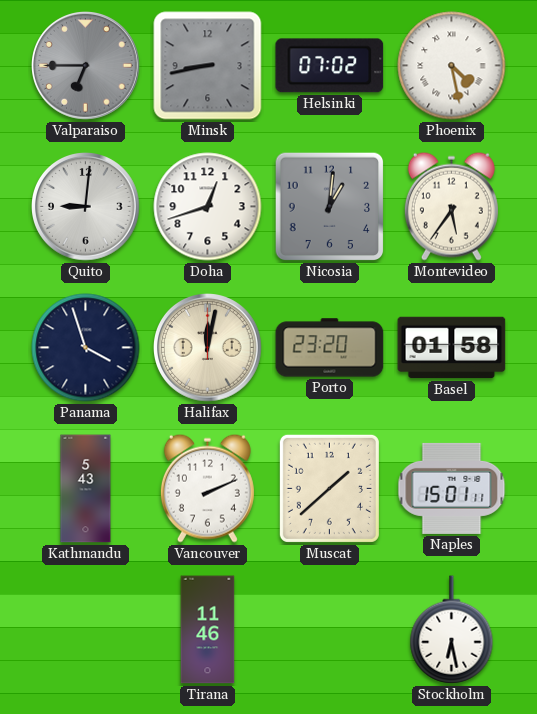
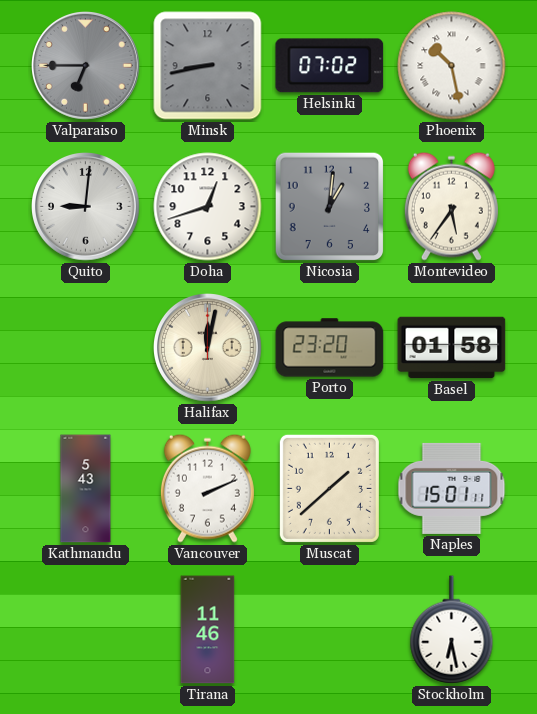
Phoenix: 4:28 -> 10:28 (452, 66)
Panama: 3:57 -> none (86, 348)
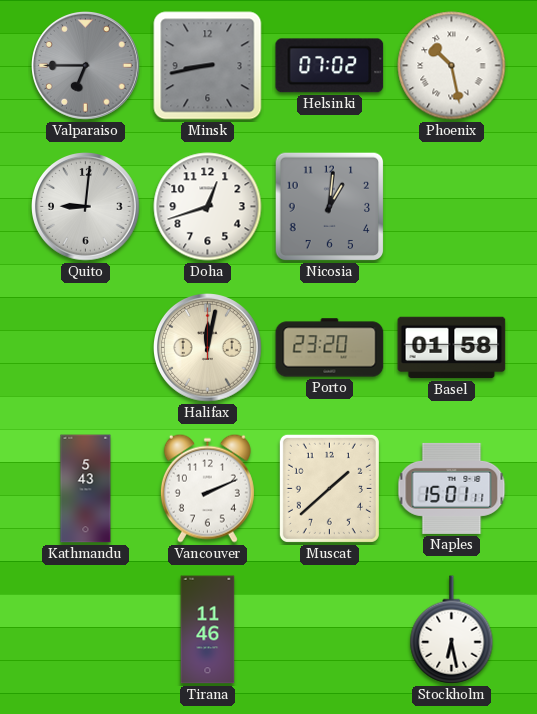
Montevideo: 5:36 -> none (451, 206)
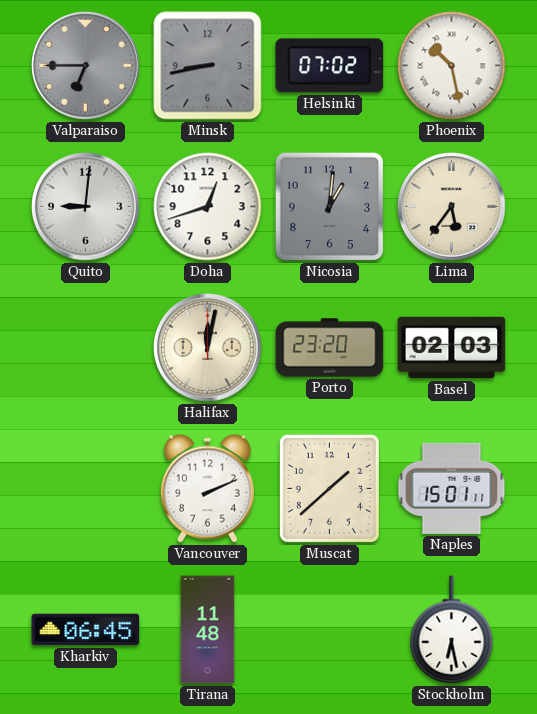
Lima: none -> 5:36 (452, 207)
Basel: 01:58 -> 02:03 (452, 348)
Kathmandu: 5:43 -> none (86, 489)
Kharkiv: none -> 06:45 (86, 630)
Tirana: 11:46 -> 11:48 (208, 630)
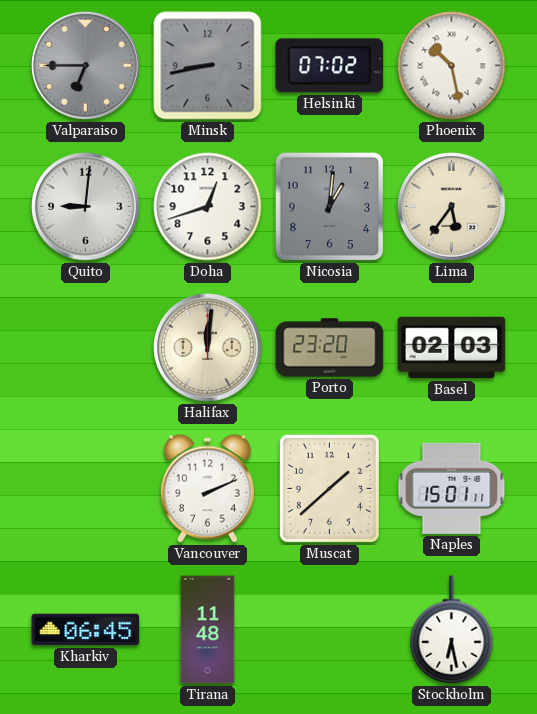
Halifax: 12:02 -> 12:01 (208, 348)
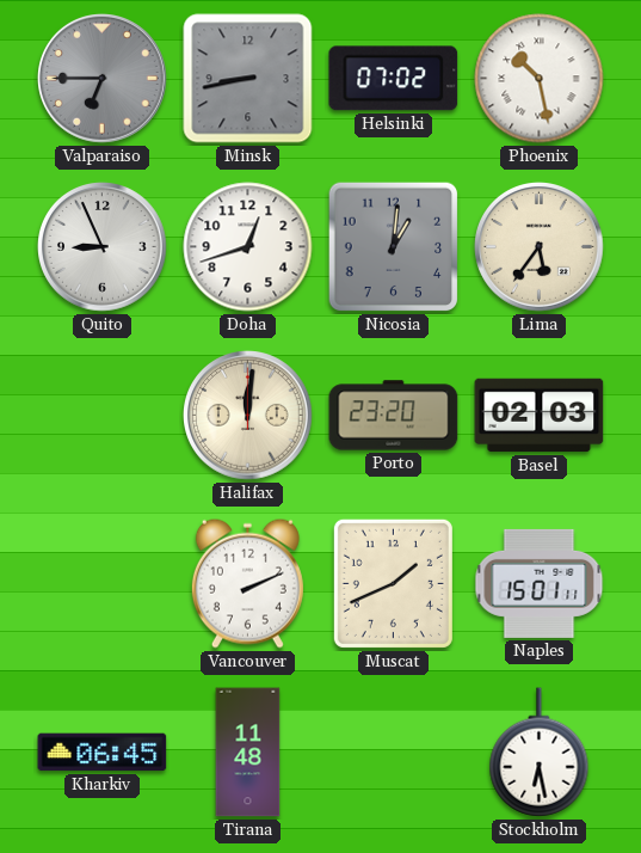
Quito: 9:01 -> 8:56 (103, 247)
Muscat: 1:38 -> 1:41 (393, 583)
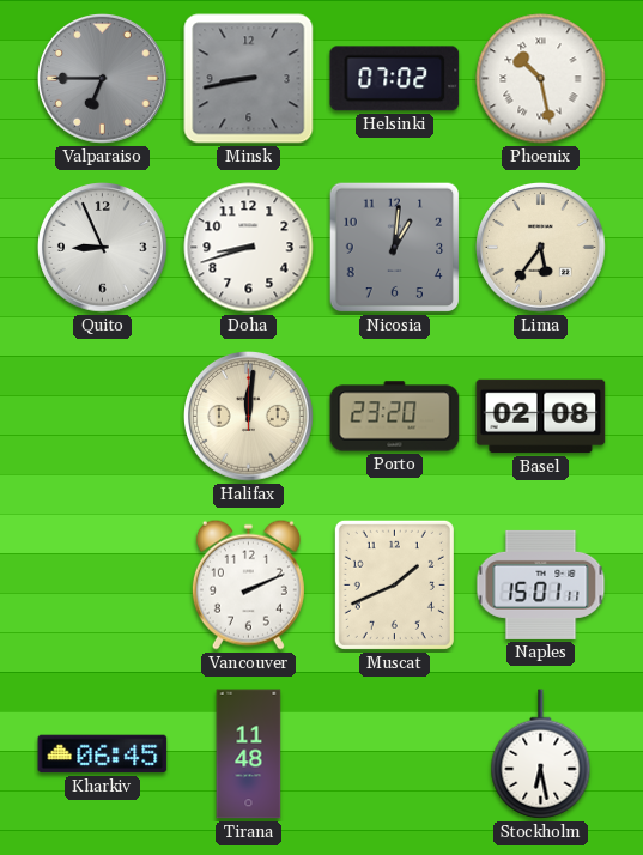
Doha: 12:42 -> 8:42 (249, 248)
Basel: 02:03 -> 02:08 (541, 417)
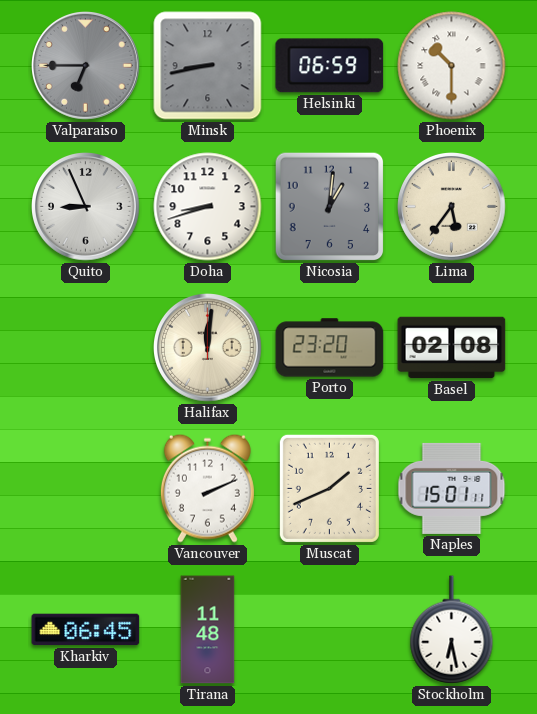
Helsinki: 07:02 -> 06:59 (330, 66)
Phoenix: 10:28 -> 10:30 (452, 66)
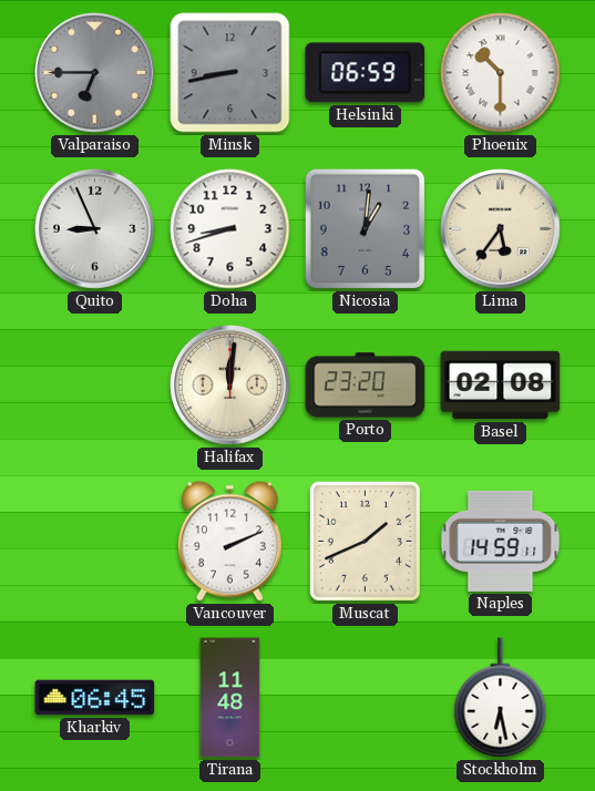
Naples: 15:01 -> 14:59 (501, 541)
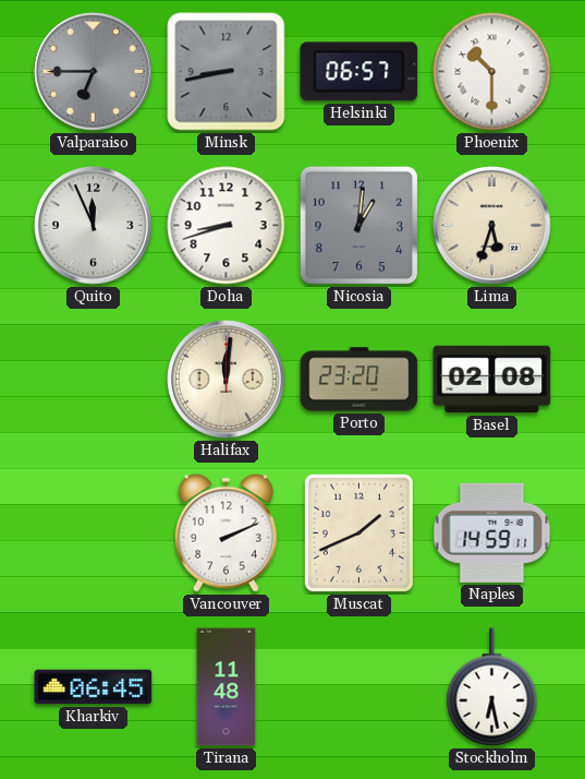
Helsinki: 06:59 -> 06:57 (359, 72)
Quito: 8:56 -> 11:56 (94, 226)
Lima: 5:36 -> 5:33 (492, 226)
